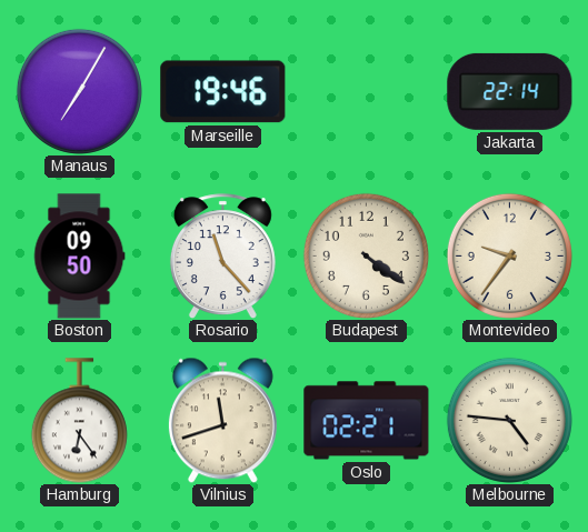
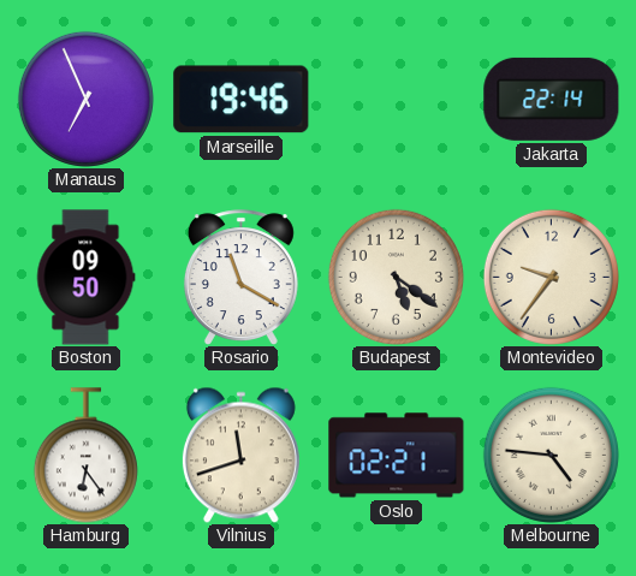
Manaus: 7:05 -> 6:56 (85, 99)
Rosario: 11:23 -> 11:20 (240, 277)
Budapest: 4:21 -> 5:21 (396, 277)
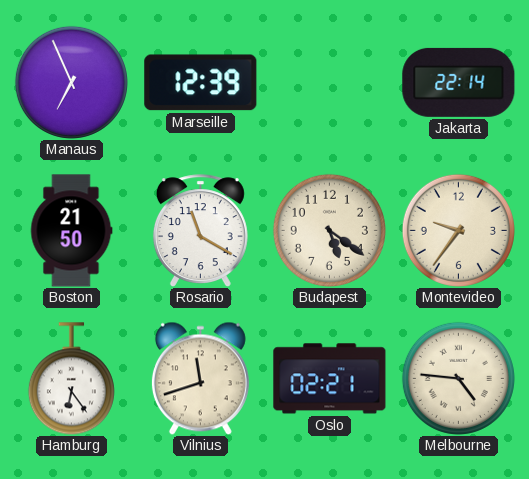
Marseille: 19:46 -> 12:39 (201, 83)
Boston: 09:50 -> 21:50 (71, 231)
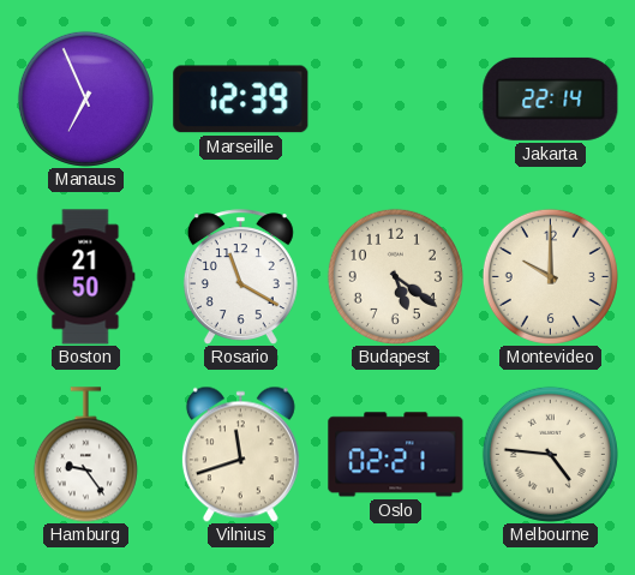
Montevideo: 9:36 -> 10:00 (550, 276)
Hamburg: 6:24 -> 9:24 (85, 455)
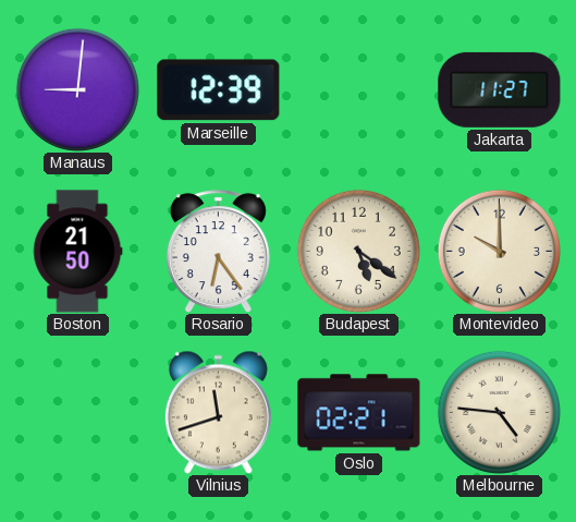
Manaus: 6:56 -> 9:01 (77, 89)
Jakarta: 22:14 -> 11:27 (500, 89)
Rosario: 11:20 -> 6:24 (218, 251)
Hamburg: 9:24 -> none (85, 455)
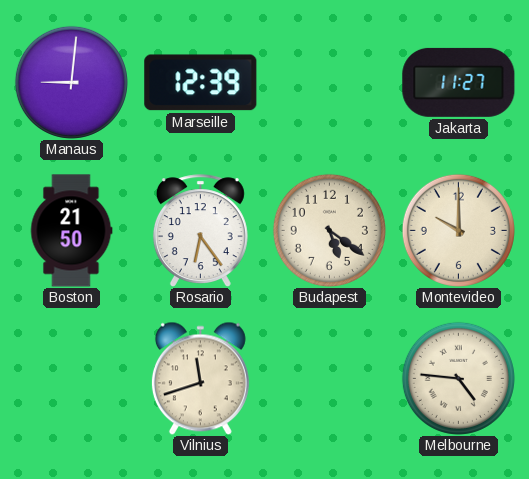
Oslo: 02:21 -> none (359, 413)
